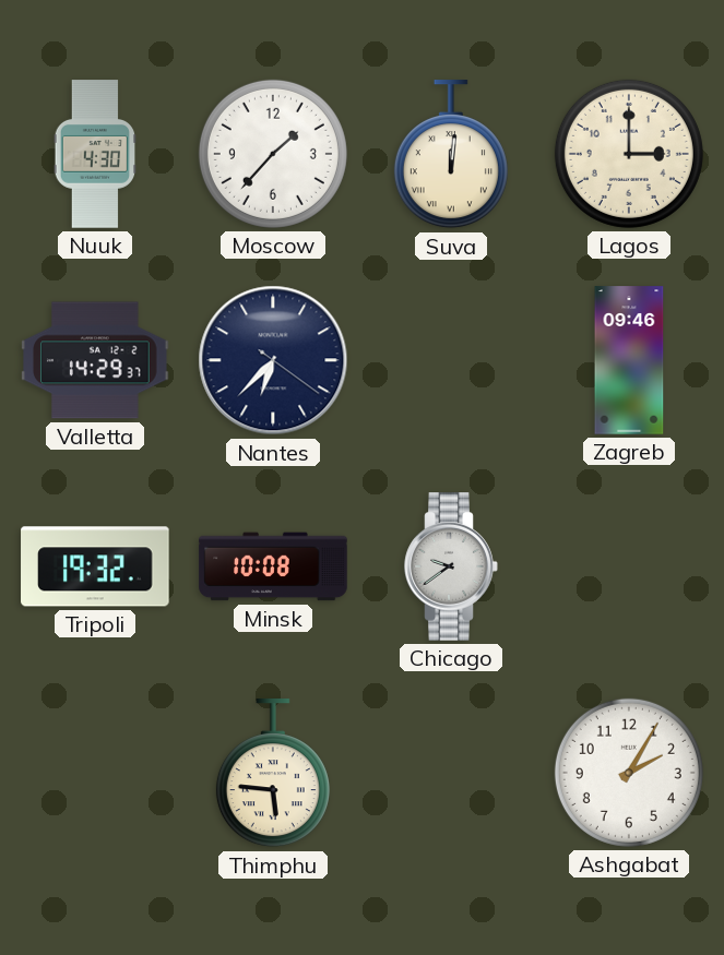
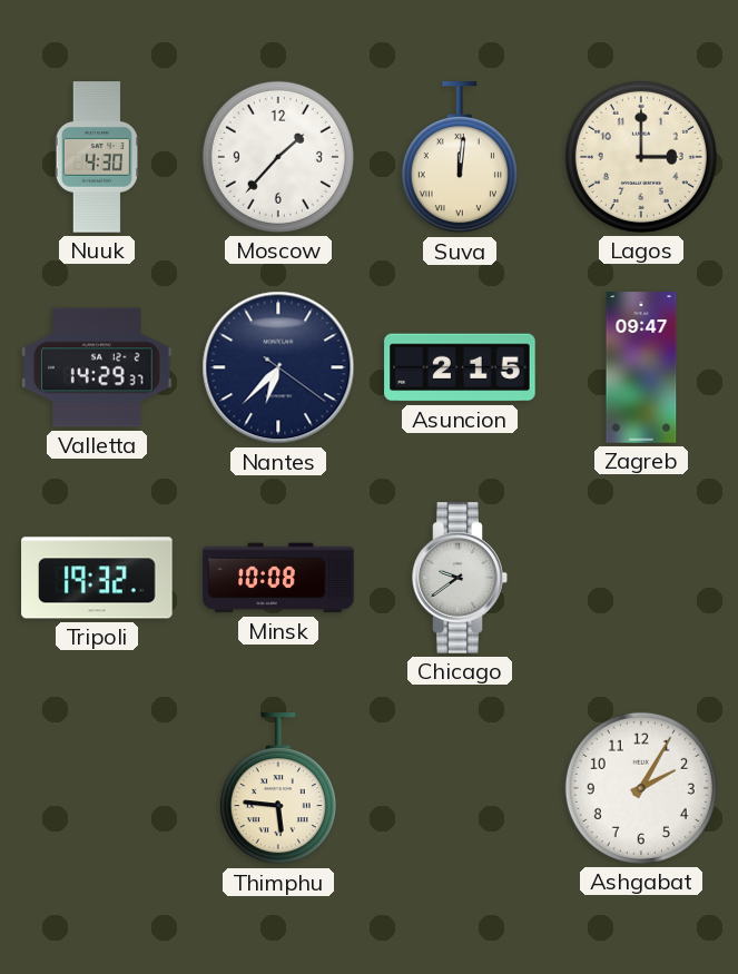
Asuncion: none -> 2:15 (460, 367)
Zagreb: 09:46 -> 09:47 (641, 367)
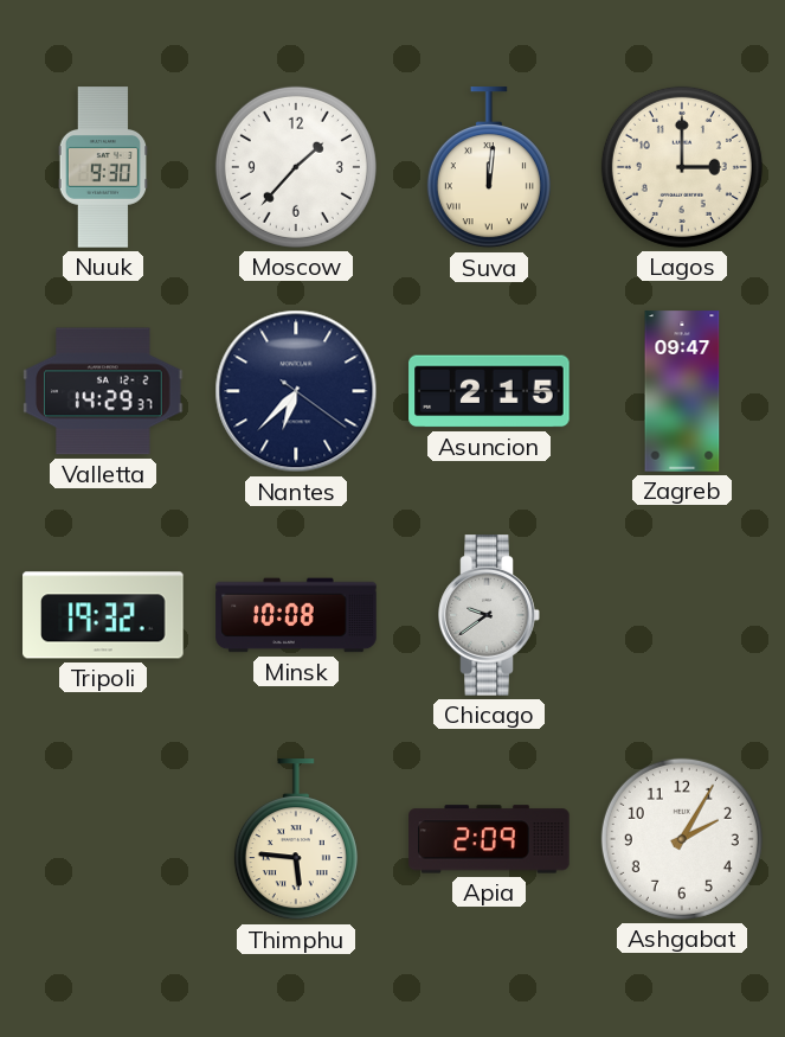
Nuuk: 4:30 -> 9:30 (103, 167)
Apia: none -> 2:09 (489, 839)
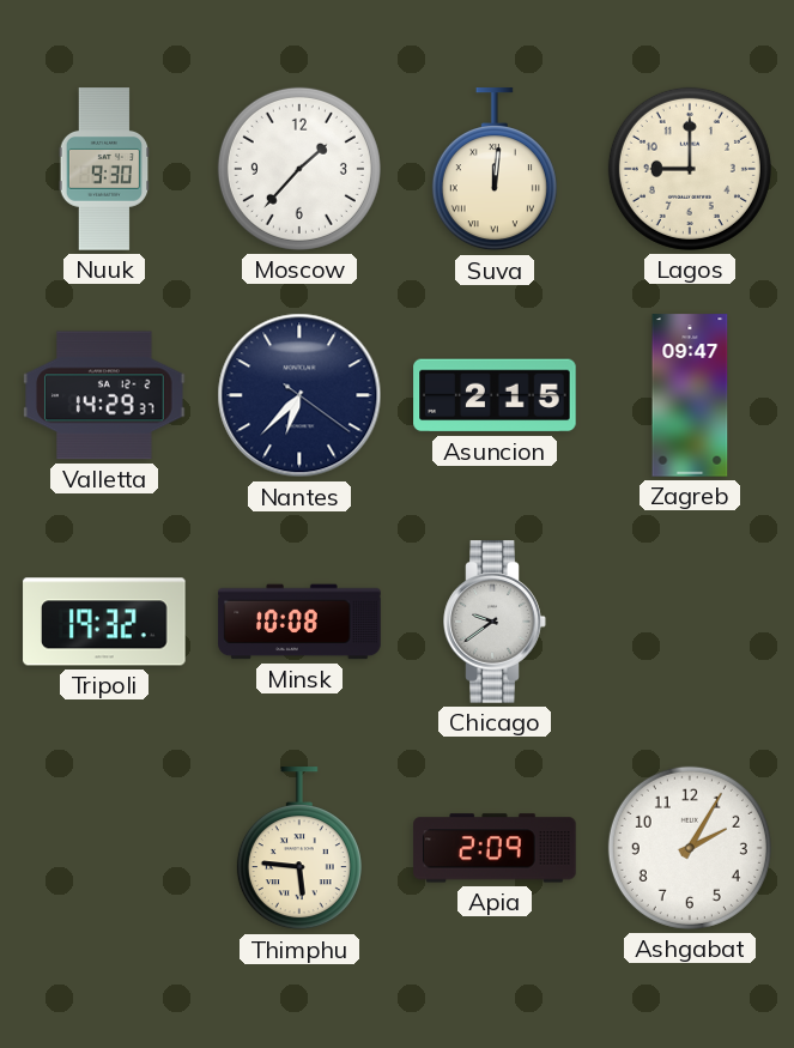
Lagos: 3:00 -> 9:00 (690, 169)
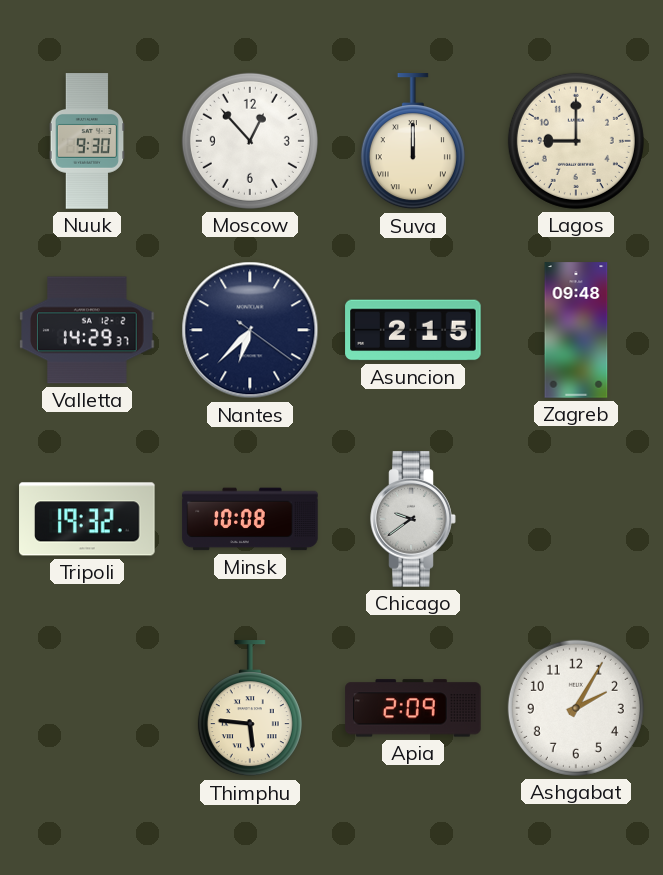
Moscow: 1:37 -> 12:53 (250, 141)
Suva: 12:01 -> 12:00 (413, 142)
Zagreb: 09:47 -> 09:48 (576, 330)
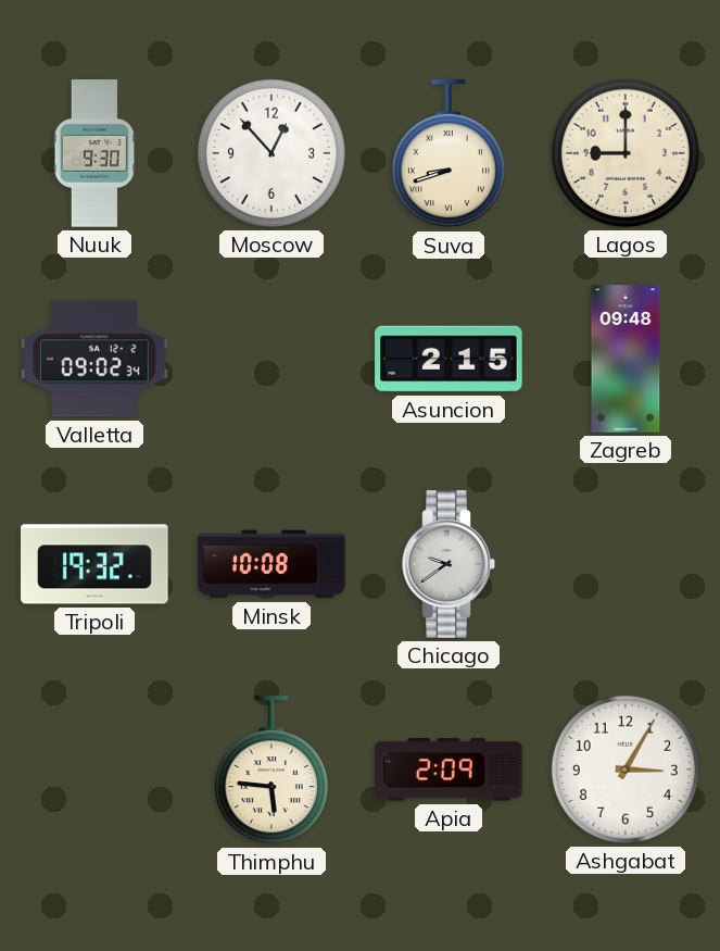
Suva: 12:00 -> 8:42 (449, 154)
Valletta: 14:29 -> 09:02 (94, 359)
Nantes: 6:37 -> none (250, 330)
Ashgabat: 2:05 -> 3:05 (626, 769)
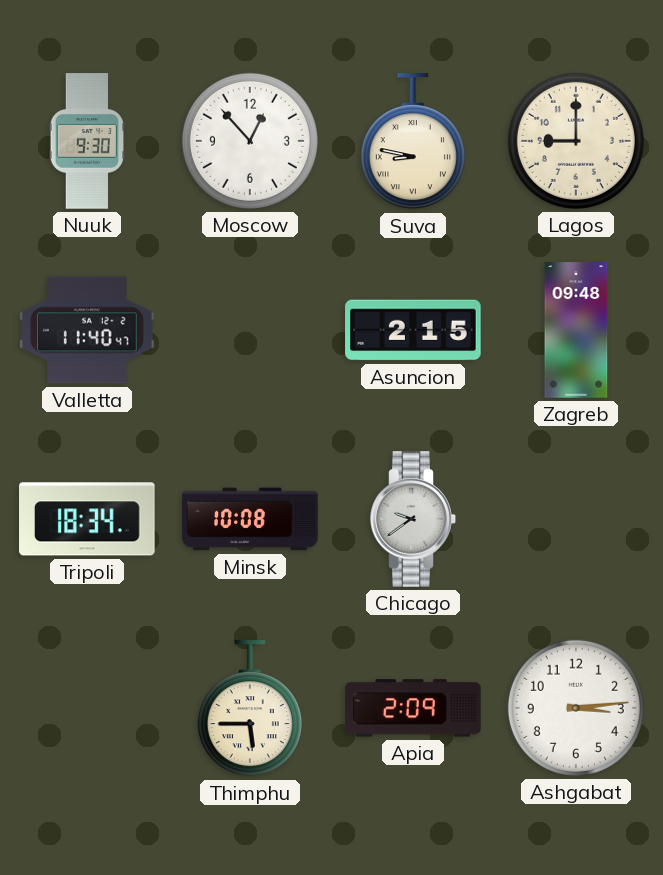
Suva: 8:42 -> 8:47 (413, 142)
Valletta: 09:02 -> 11:40 (87, 330)
Tripoli: 19:32 -> 18:34 (87, 519)
Thimphu: 5:46 -> 5:45 (250, 709)
Ashgabat: 3:05 -> 3:14 (576, 708)
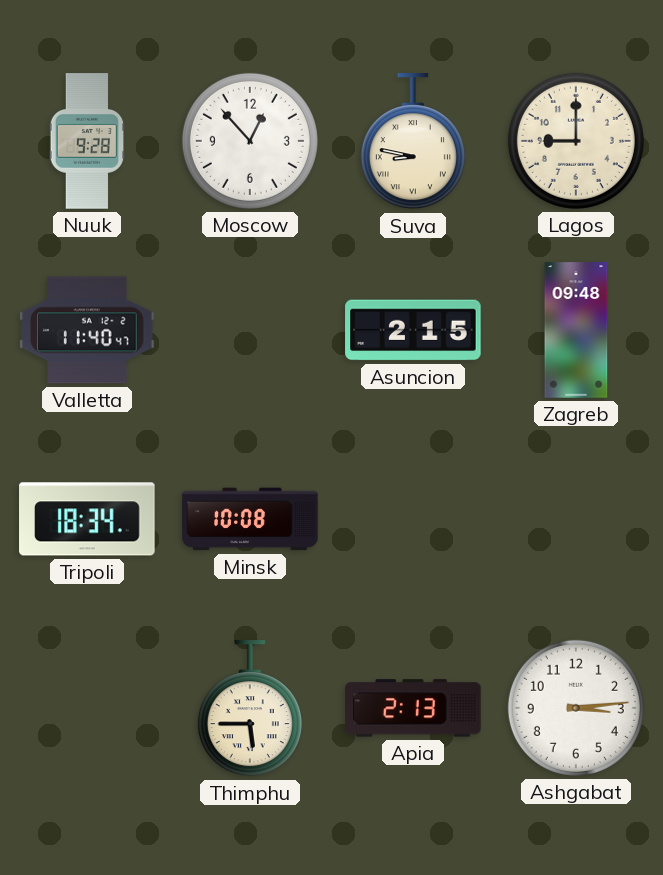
Nuuk: 9:30 -> 9:28 (87, 141)
Chicago: 9:39 -> none (413, 519)
Apia: 2:09 -> 2:13 (413, 708)
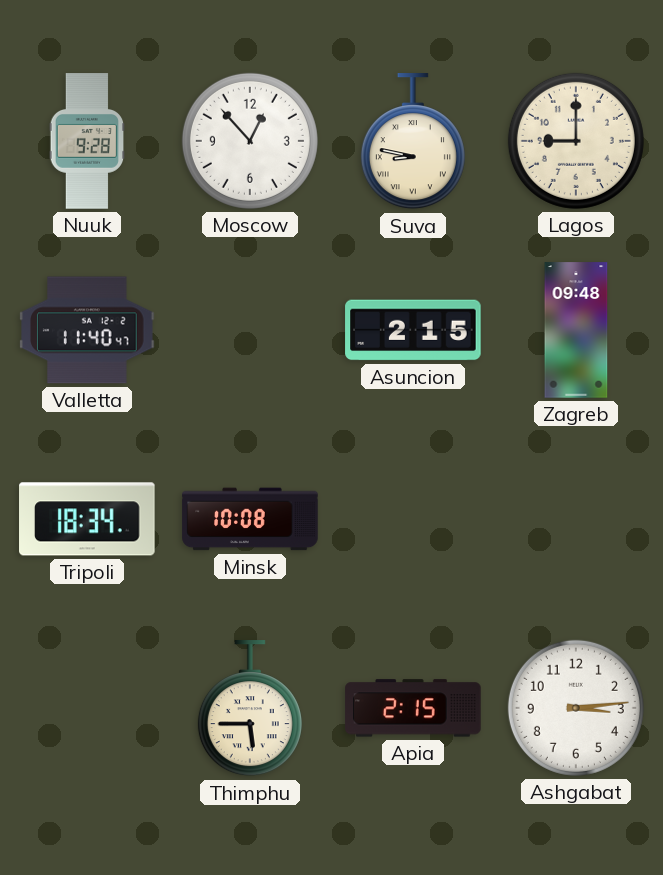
Apia: 2:13 -> 2:15 (413, 708)
